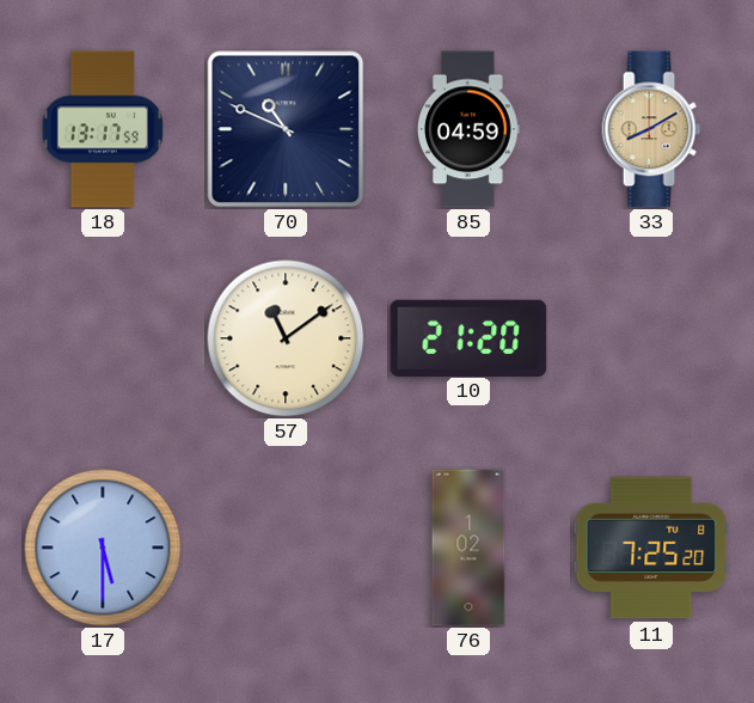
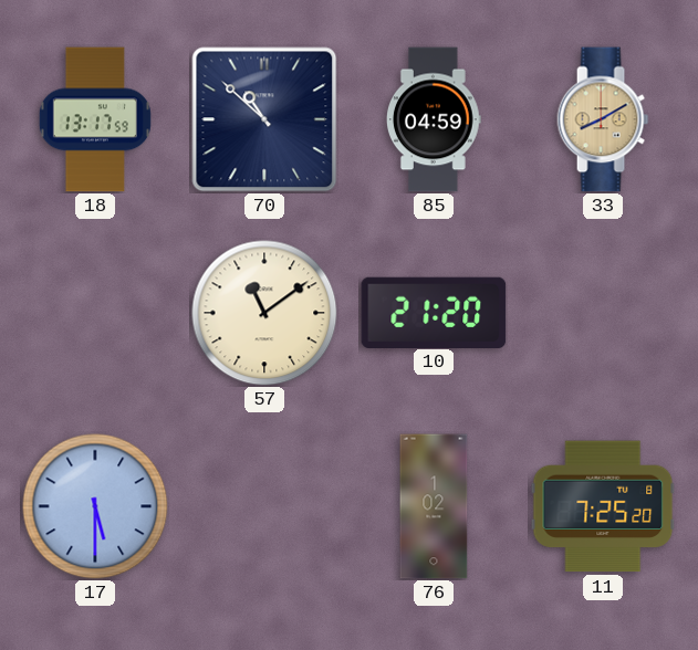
70: 10:49 -> 10:52 (264, 119)
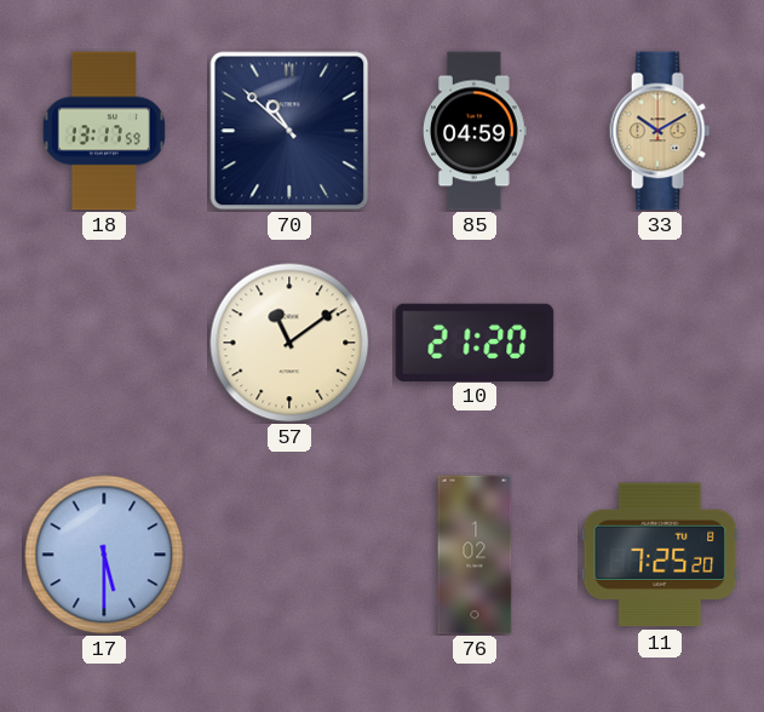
33: 8:10 -> 10:10 (660, 131)
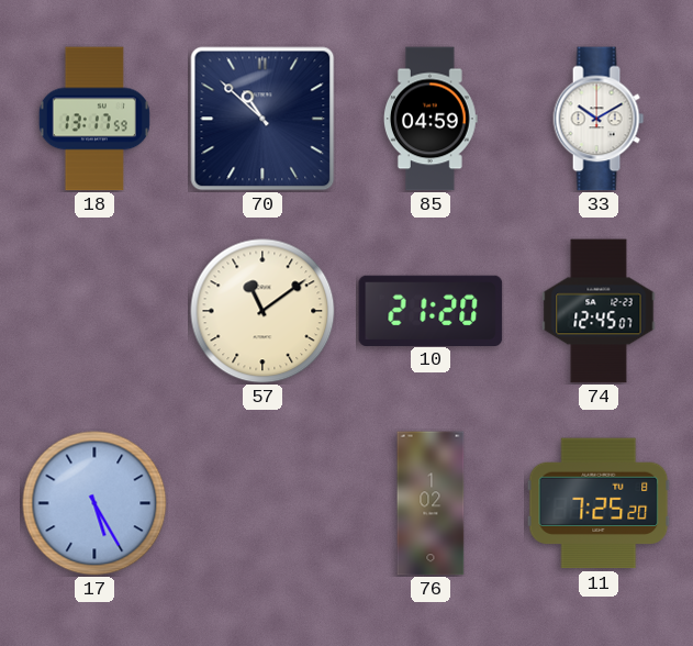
33 dial: champagne -> white (599, 119)
74: none -> 12:45 (599, 311)
17: 5:30 -> 5:25 (94, 503)
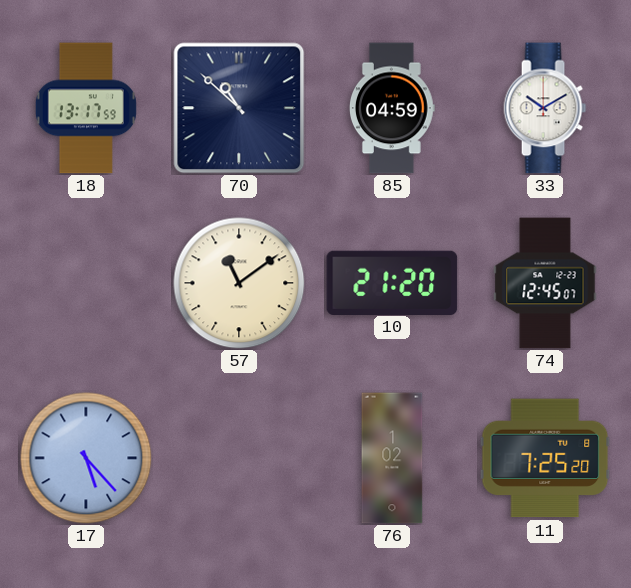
17: 5:25 -> 5:23 (86, 458)
